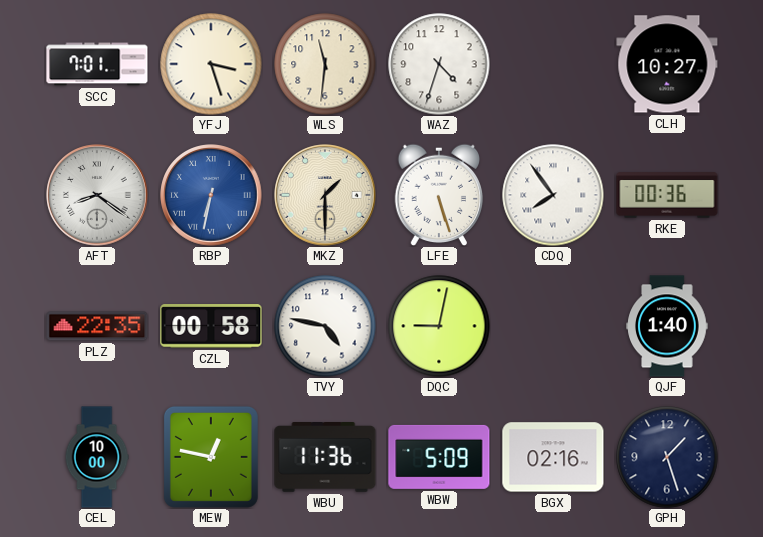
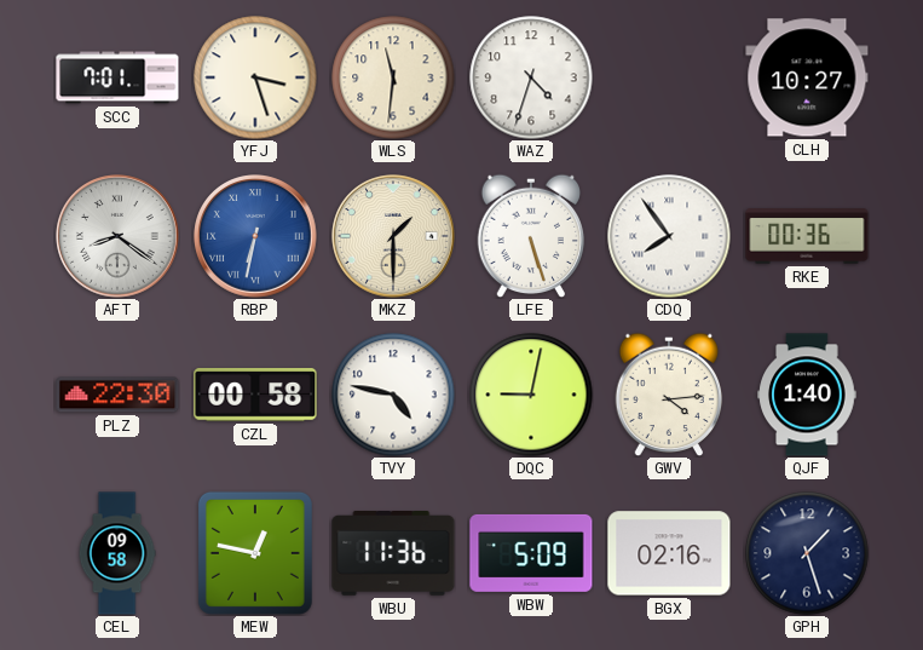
PLZ: 22:35 -> 22:30 (117, 395)
GWV: none -> 4:14 (669, 395)
CEL: 10:00 -> 09:58 (117, 553)
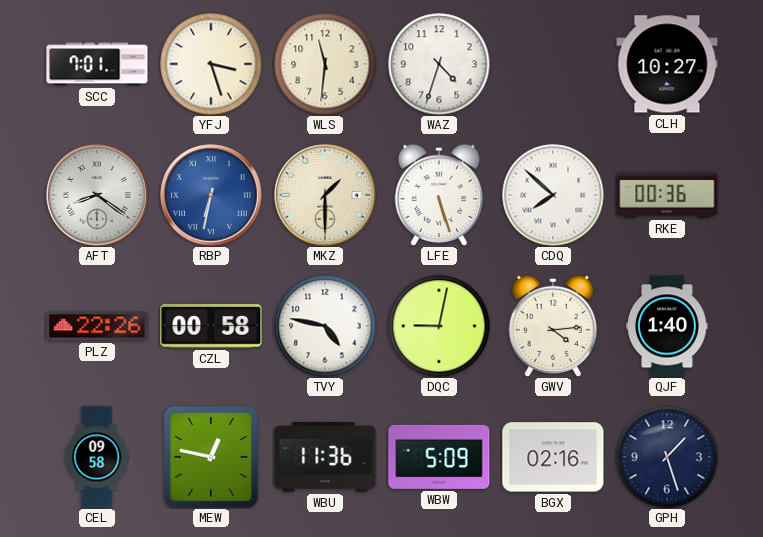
CDQ: 7:54 -> 7:52 (553, 195)
PLZ: 22:30 -> 22:26 (97, 326)
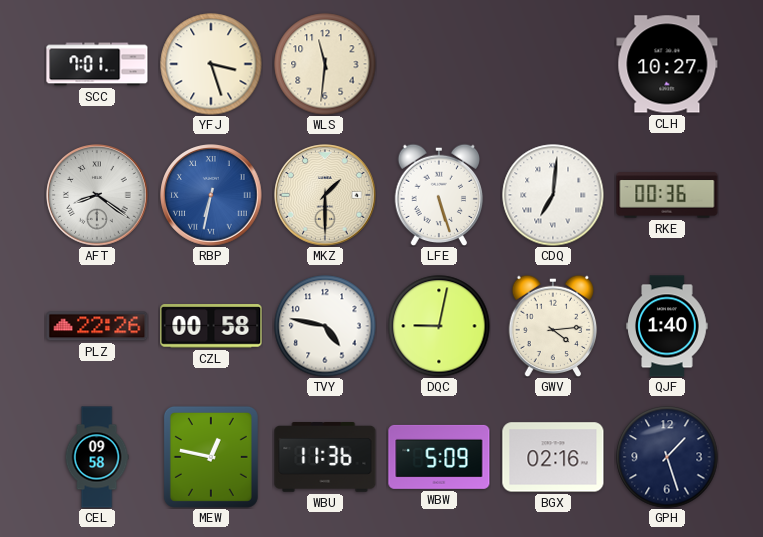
WAZ: 4:33 -> none (439, 64)
CDQ: 7:52 -> 7:01 (553, 195)
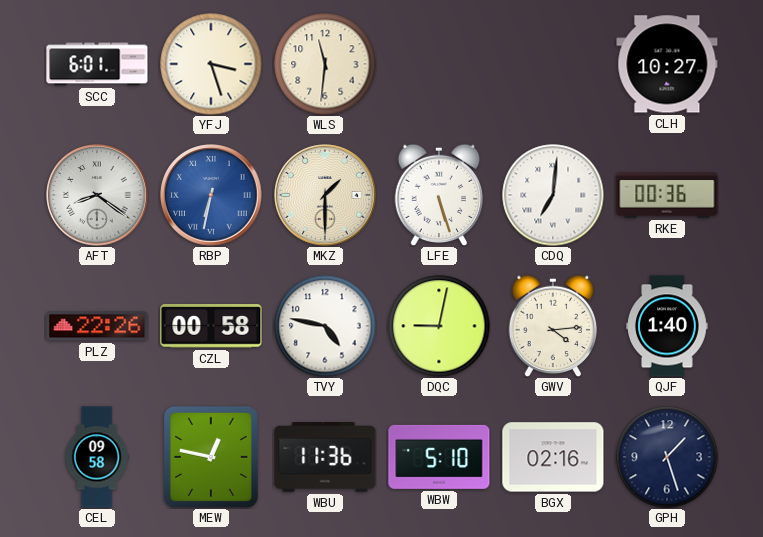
SCC: 7:01 -> 6:01 (97, 64)
WBW: 5:09 -> 5:10 (439, 457)
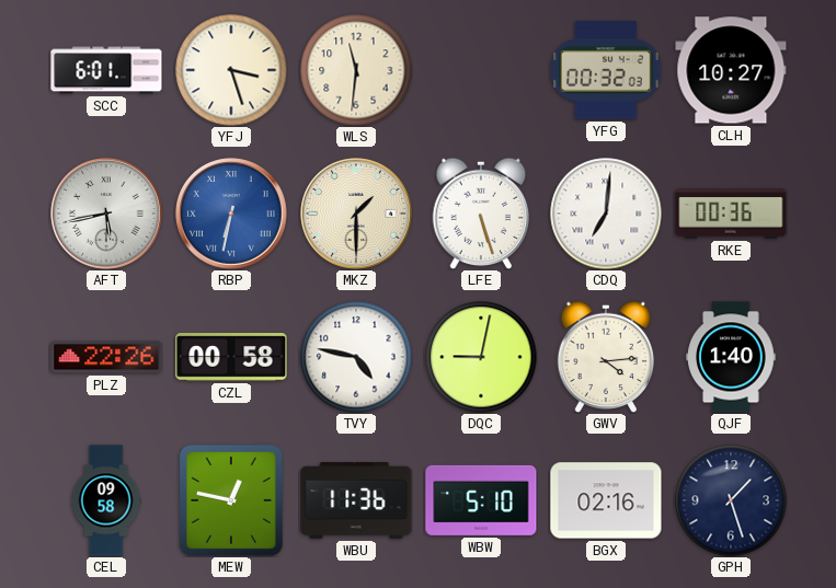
YFG: none -> 00:32 (607, 70)
AFT: 8:21 -> 5:43 (106, 214)
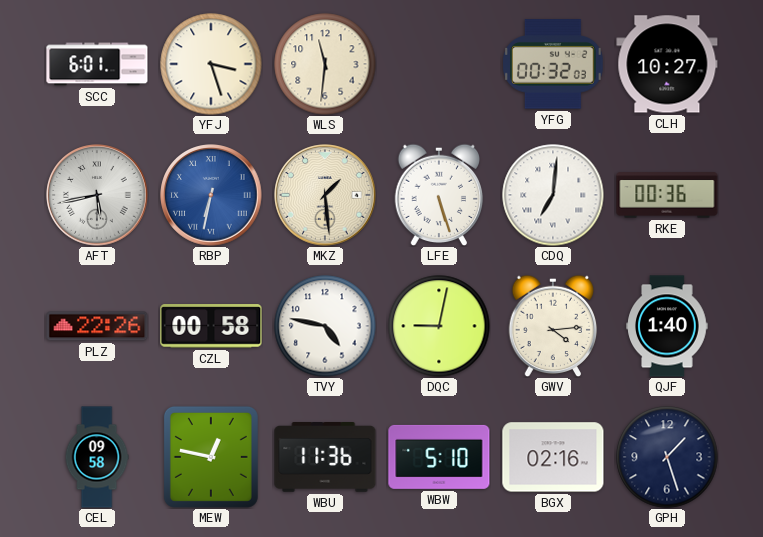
MKZ: 1:30 -> 1:29 (325, 195)
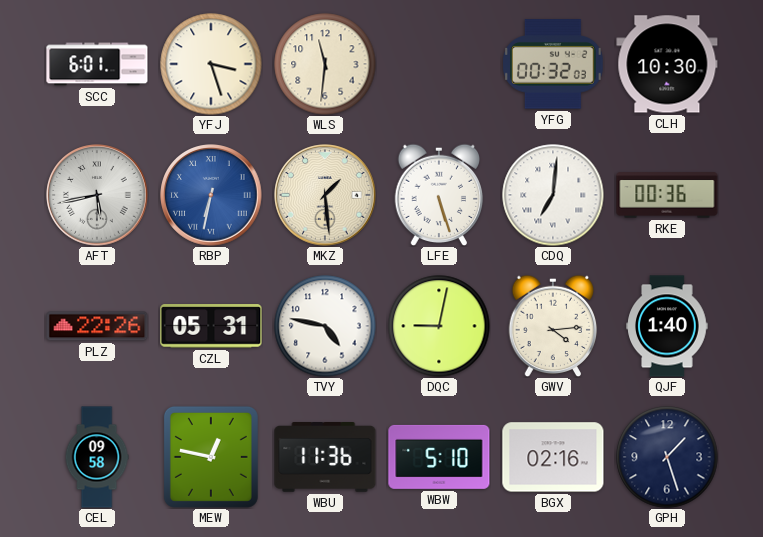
CLH: 10:27 -> 10:30 (667, 64)
CZL: 00:58 -> 05:31 (211, 326)
